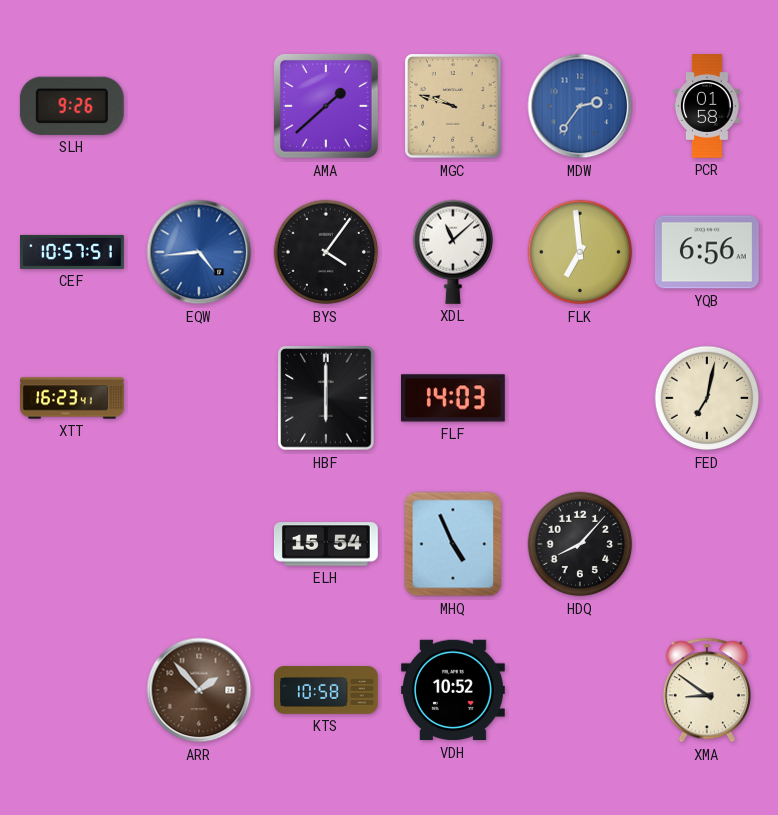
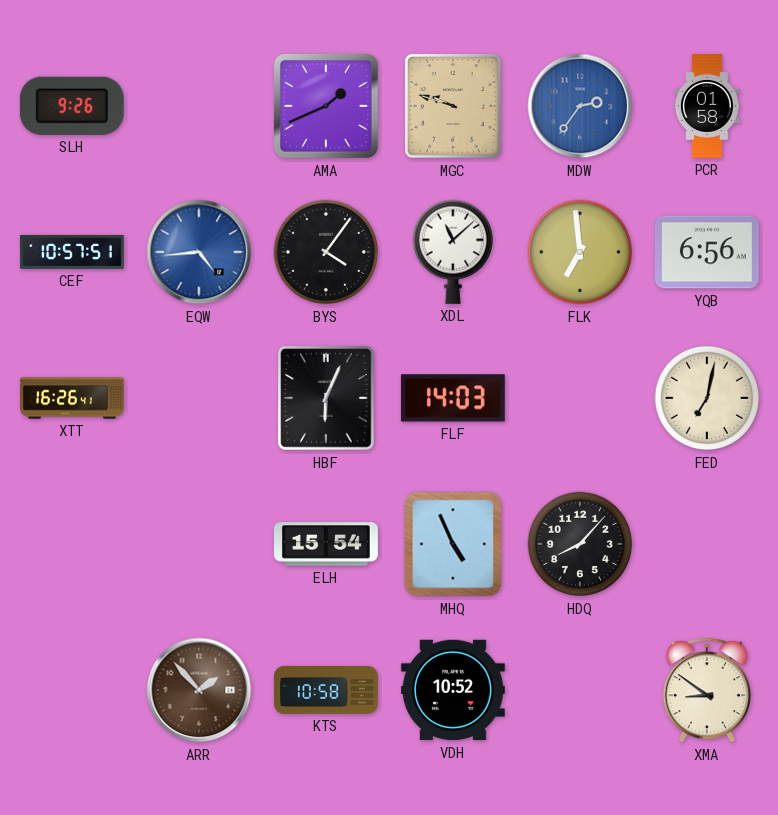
AMA: 1:38 -> 1:41 (326, 106)
XTT: 16:23 -> 16:26 (73, 398)
HBF: 6:00 -> 6:04 (326, 398)
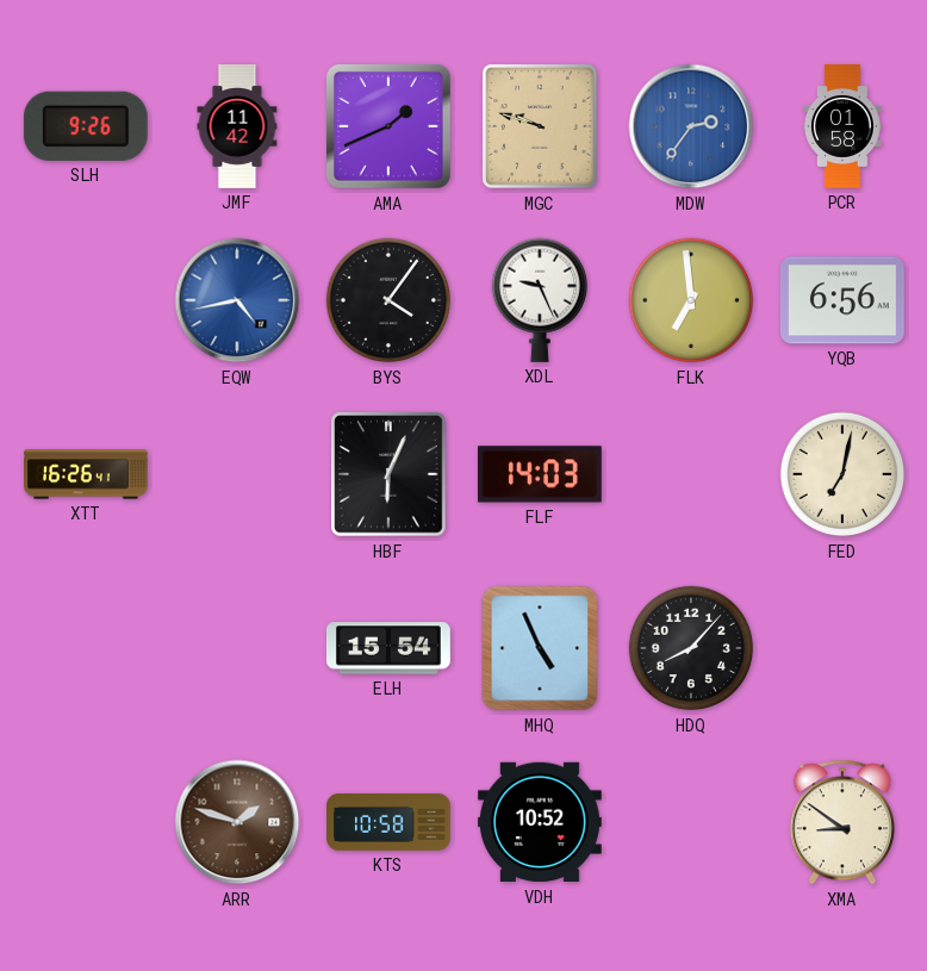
JMF: none -> 11:42 (237, 127)
CEF: 10:57 -> none (73, 252)
EQW: 4:44 -> 4:43 (237, 300)
XDL: 11:08 -> 9:26 (539, 300)
ARR: 1:53 -> 1:48 (237, 822)
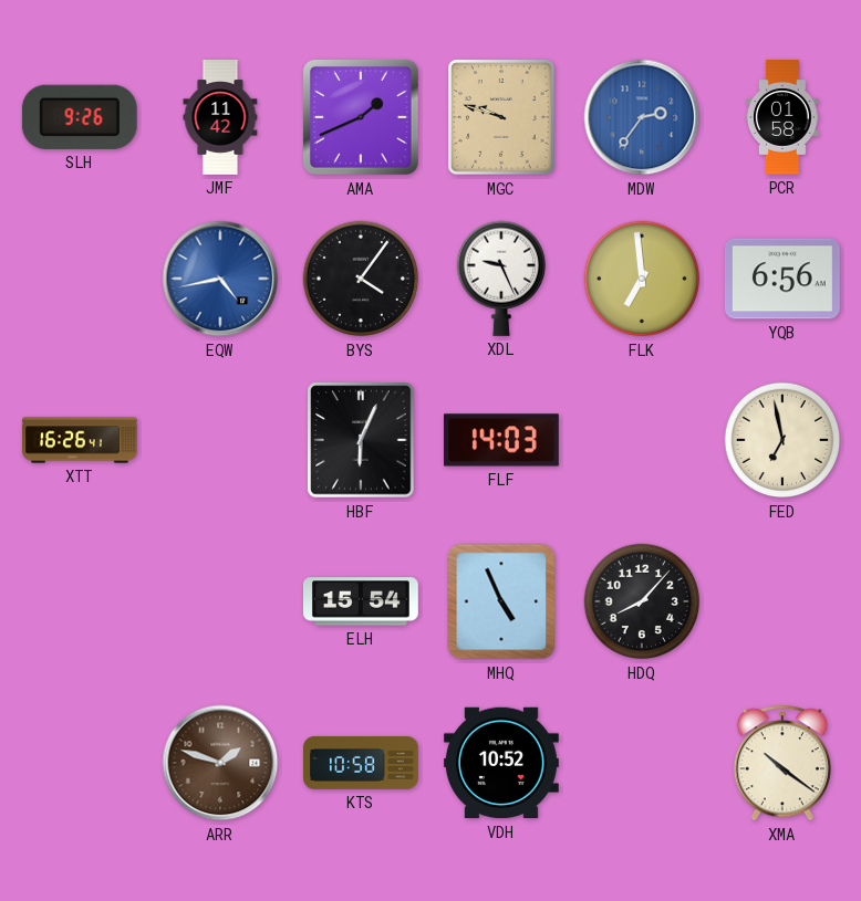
FED: 7:02 -> 6:58 (782, 440)
XMA: 8:51 -> 10:21 (782, 763)
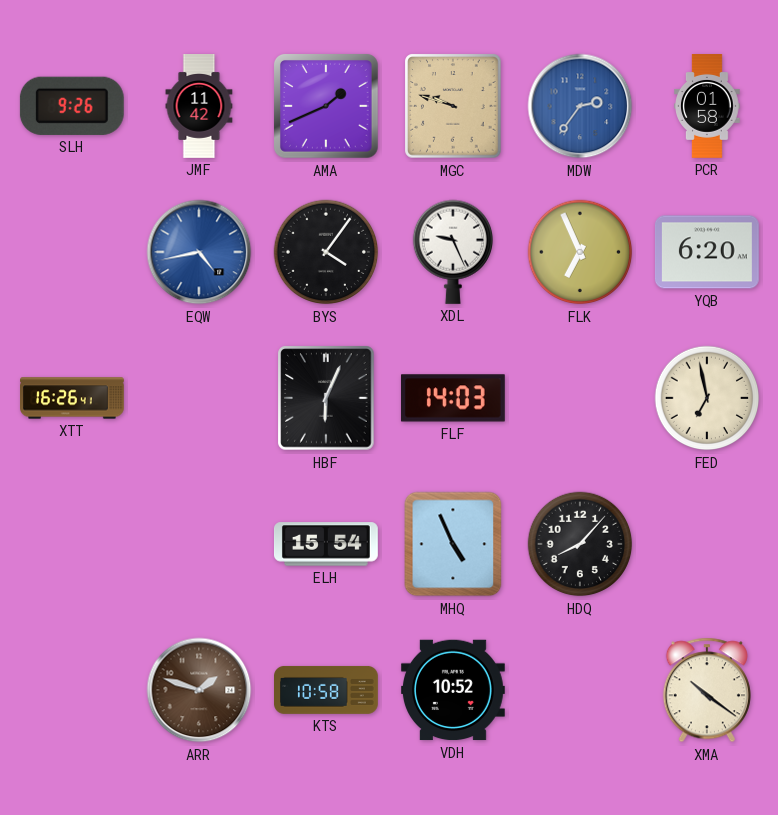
FLK: 6:59 -> 6:56 (580, 252)
YQB: 6:56 -> 6:20 (707, 252)
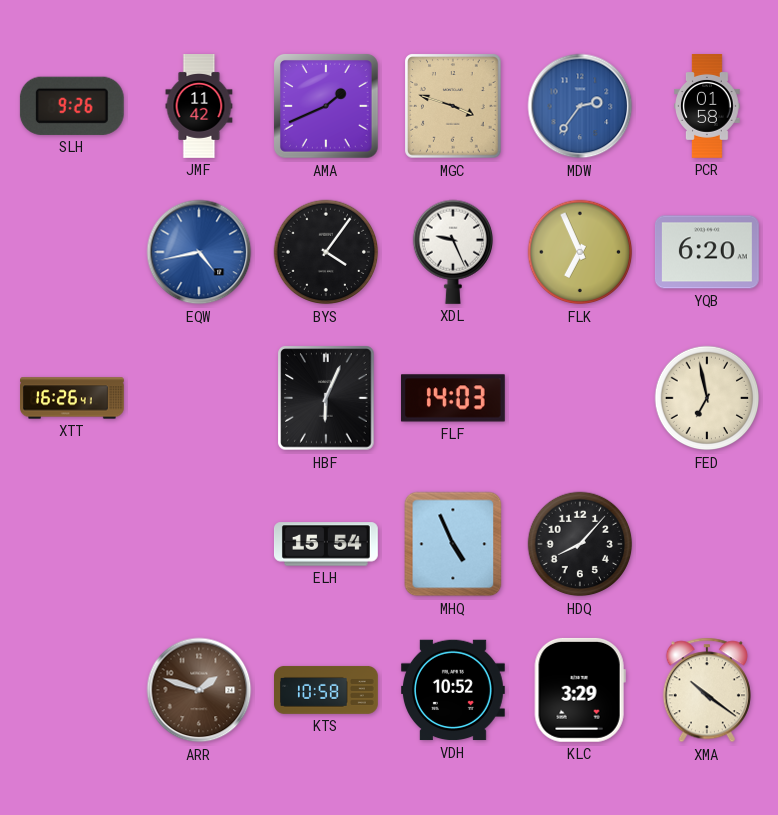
MGC: 9:48 -> 3:48 (453, 106)
KLC: none -> 3:29 (580, 690)
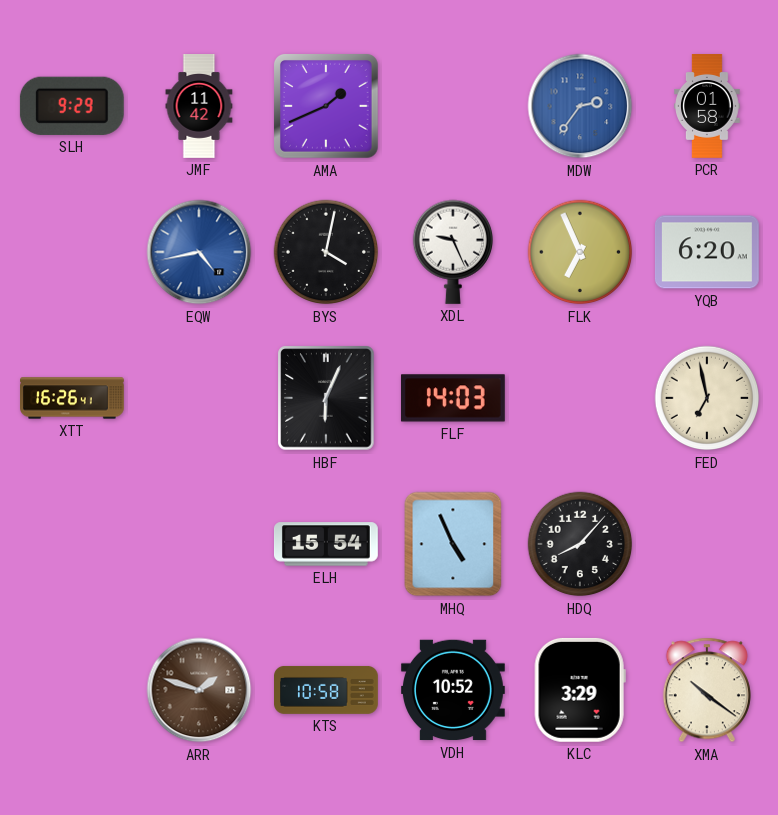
SLH: 9:26 -> 9:29 (72, 106)
MGC: 3:48 -> none (453, 106)
BYS: 4:06 -> 4:02 (326, 252)
